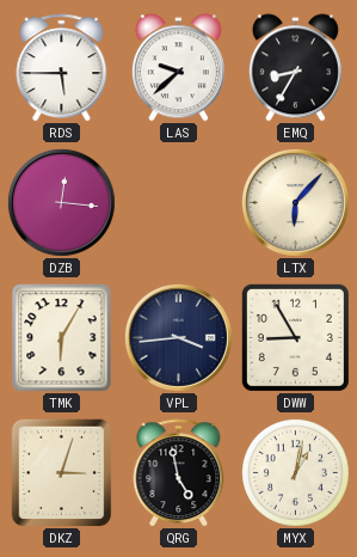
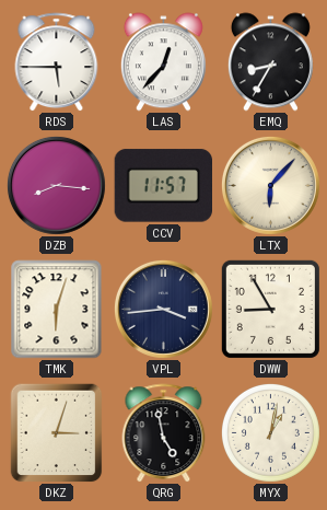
LAS: 9:38 -> 12:37 (163, 62)
DZB: 12:16 -> 8:16 (56, 185)
CCV: none -> 11:57 (164, 186)
TMK: 6:05 -> 6:03 (57, 310)
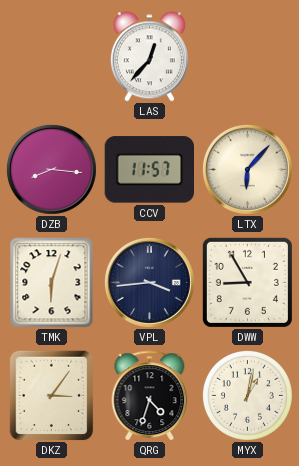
RDS: 5:45 -> none (57, 62)
EMQ: 8:35 -> none (270, 62)
DKZ: 3:03 -> 3:06 (52, 396)
QRG: 4:58 -> 4:33 (150, 396)
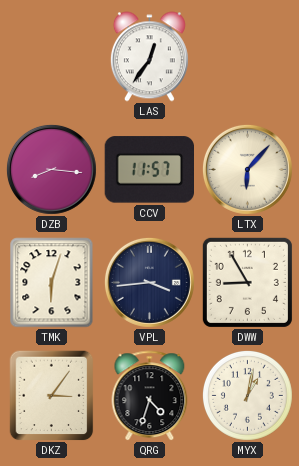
LAS: 12:37 -> 12:36 (149, 57)
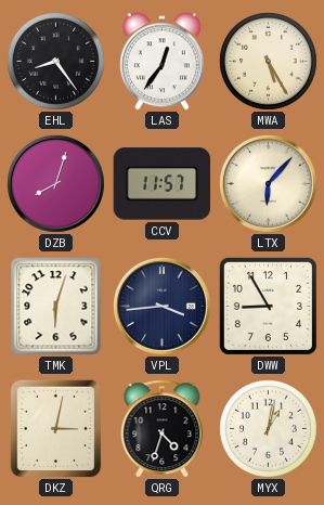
EHL: none -> 8:24 (55, 61)
MWA: none -> 5:25 (268, 61)
DZB: 8:16 -> 8:03 (55, 183)
DKZ: 3:06 -> 3:02 (56, 429)
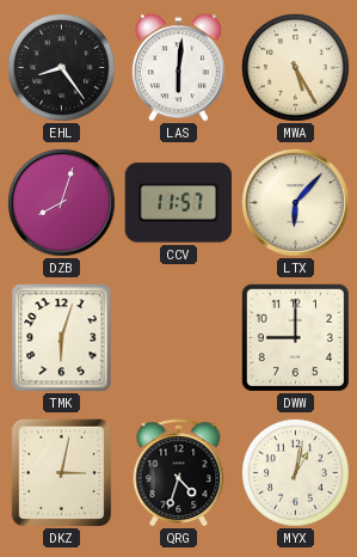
LAS: 12:36 -> 6:01 (178, 68)
VPL: 3:44 -> none (161, 306)
DWW: 8:55 -> 9:00 (295, 337)
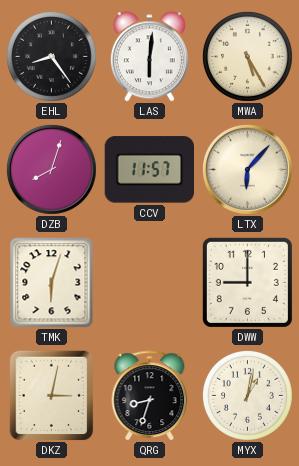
QRG: 4:33 -> 8:33 (150, 396)
